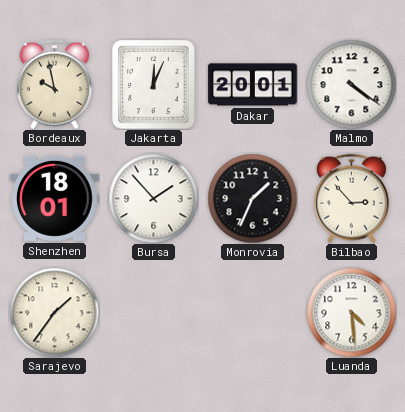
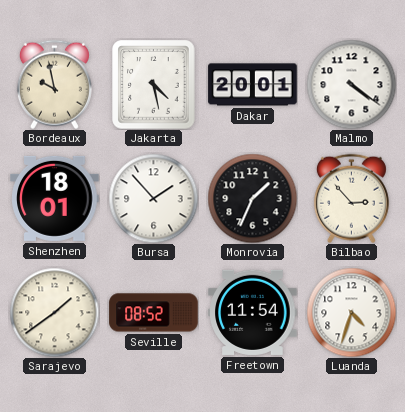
Jakarta: 12:04 -> 4:28 (154, 85)
Sarajevo: 1:36 -> 1:39 (54, 312)
Seville: none -> 08:52 (154, 313)
Freetown: none -> 11:54 (253, 312)
Luanda: 4:29 -> 4:33 (351, 312)
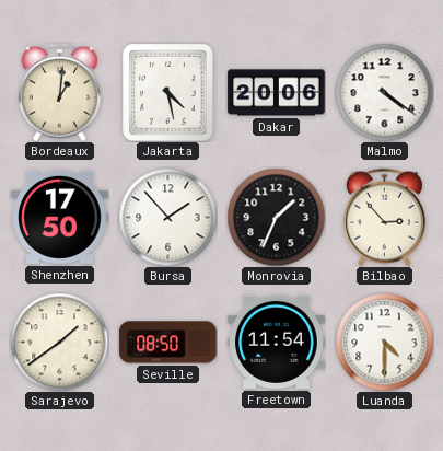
Bordeaux: 9:58 -> 1:01 (59, 92)
Dakar: 20:01 -> 20:06 (277, 93)
Shenzhen: 18:01 -> 17:50 (60, 217)
Seville: 08:52 -> 08:50 (168, 343)
Luanda: 4:33 -> 4:30 (384, 342)
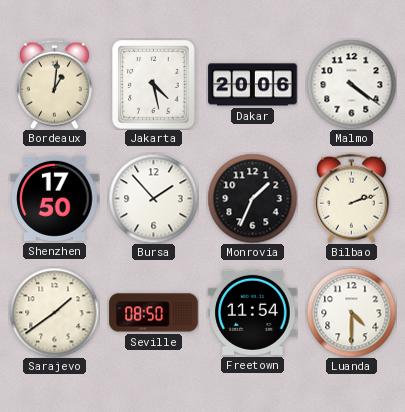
Bilbao: 2:53 -> 2:12 (351, 198)
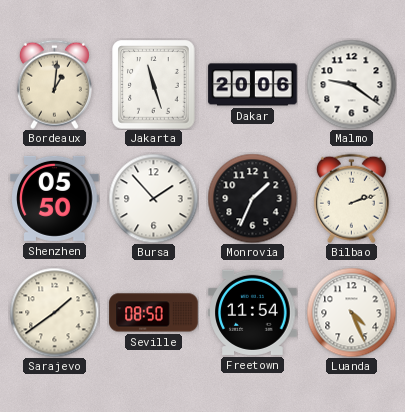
Jakarta: 4:28 -> 11:27 (154, 85)
Malmo: 4:21 -> 9:21 (351, 84)
Shenzhen: 17:50 -> 05:50 (55, 198)
Luanda: 4:30 -> 4:26 (351, 312)
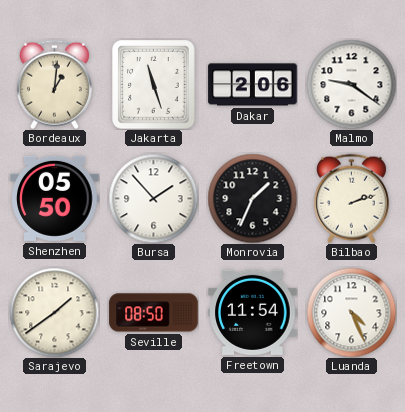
Dakar: 20:06 -> 2:06 (253, 85)
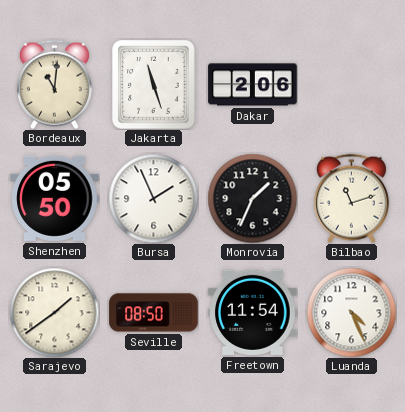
Bordeaux: 1:01 -> 11:01 (54, 84)
Malmo: 9:21 -> none (351, 84)
Bursa: 1:53 -> 1:56 (153, 198)
Bilbao: 2:12 -> 11:12 (351, 198)
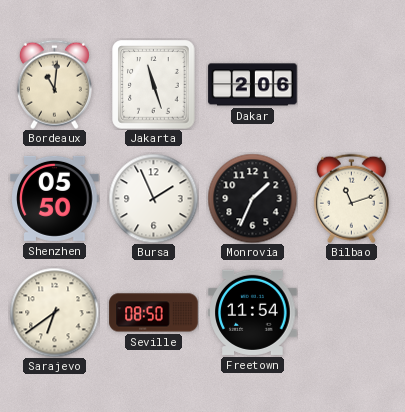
Sarajevo: 1:39 -> 6:39 (54, 312)
Luanda: 4:26 -> none (351, 312)
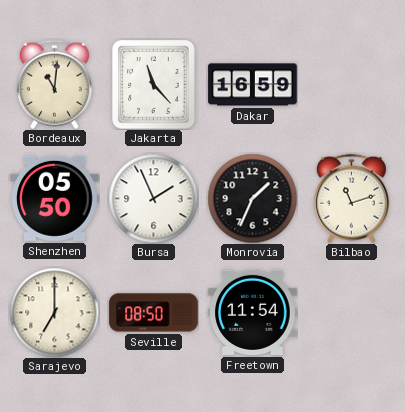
Jakarta: 11:27 -> 11:23 (154, 85)
Dakar: 2:06 -> 16:59 (253, 85)
Sarajevo: 6:39 -> 7:00 (54, 312)
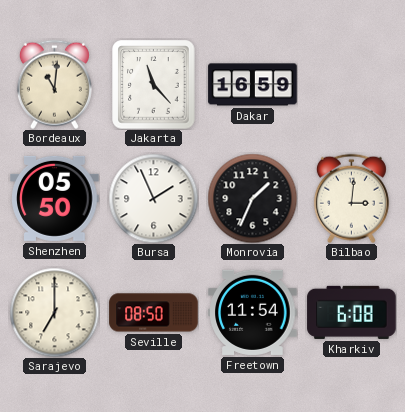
Bilbao: 11:12 -> 3:01 (351, 198)
Kharkiv: none -> 6:08 (352, 312)
